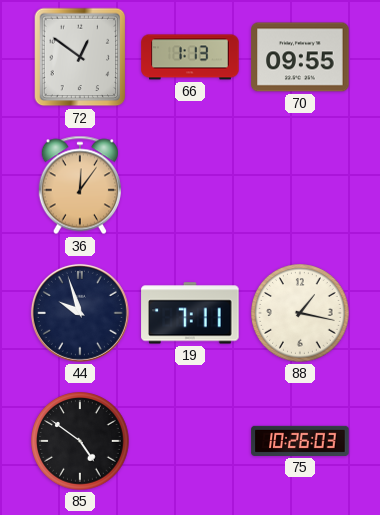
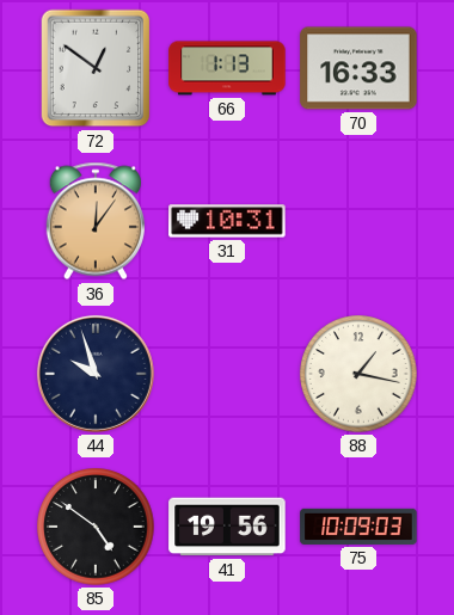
70: 09:55 -> 16:33 (358, 68)
31: none -> 10:31 (227, 221)
19: 7:11 -> none (190, 313)
41: none -> 19:56 (227, 527)
75: 10:26 -> 10:09 (358, 527)
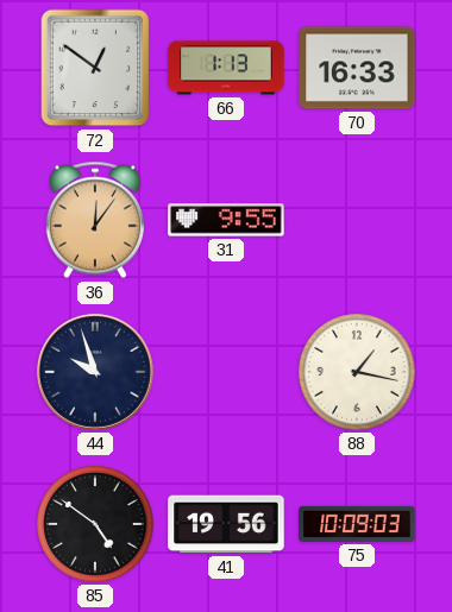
31: 10:31 -> 9:55 (226, 220)
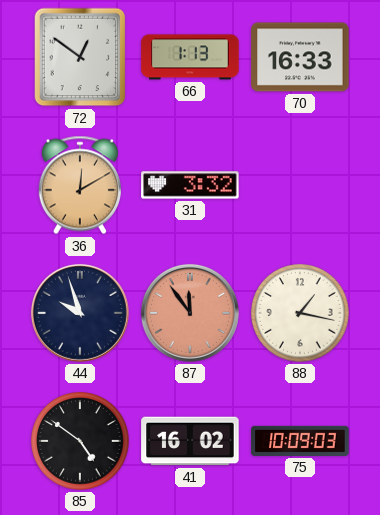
36: 12:06 -> 12:10 (79, 185)
31: 9:55 -> 3:32 (190, 185)
87: none -> 11:54 (190, 313)
41: 19:56 -> 16:02 (190, 441)
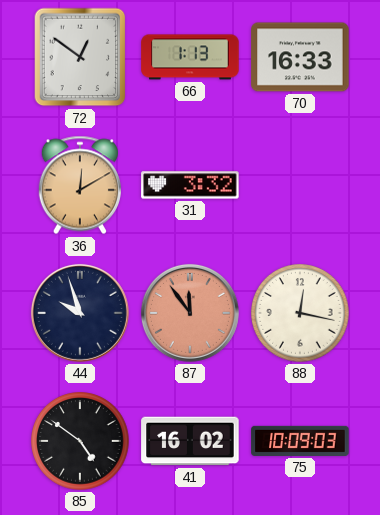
88: 1:17 -> 12:17 (300, 313)
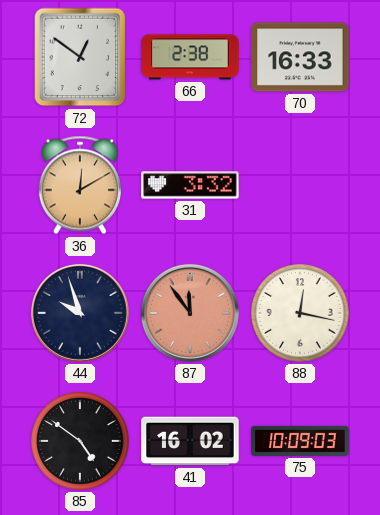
66: 1:13 -> 2:38 (190, 57)
